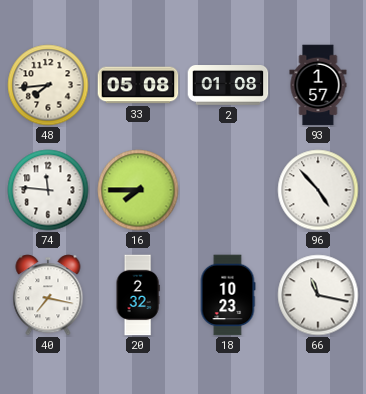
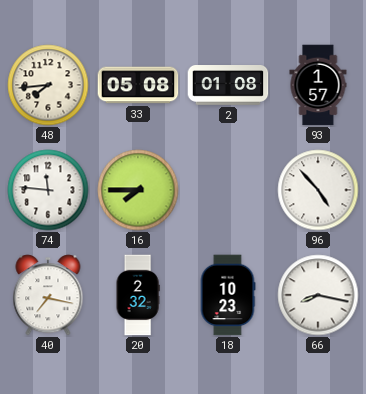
66: 11:17 -> 8:17 (318, 295)
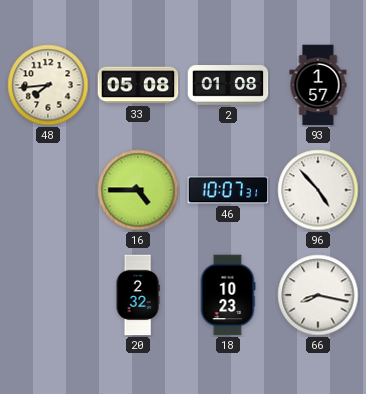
74: 11:46 -> none (48, 190)
16: 7:45 -> 4:45 (138, 190)
46: none -> 10:07 (228, 190)
40: 7:17 -> none (48, 295)
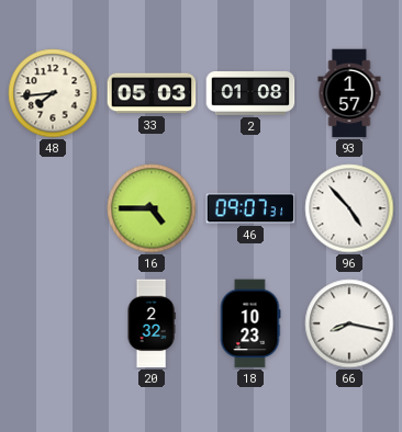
33: 05:08 -> 05:03 (152, 93)
46: 10:07 -> 09:07 (250, 208)
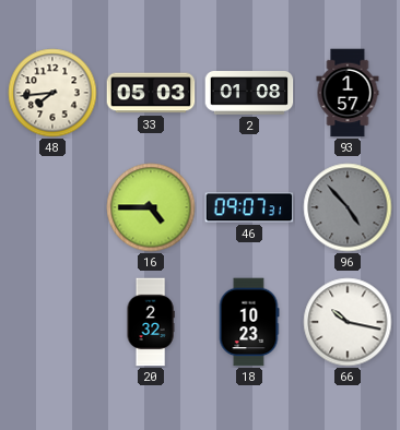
96 dial: white -> grey (348, 207)
66: 8:17 -> 10:17 (348, 322)
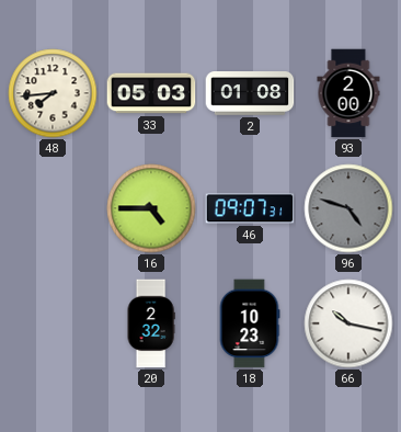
93: 1:57 -> 2:00 (348, 93)
96: 4:53 -> 4:48 (348, 208)
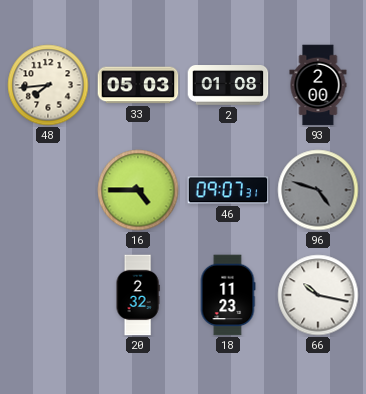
18: 10:23 -> 11:23 (228, 295)
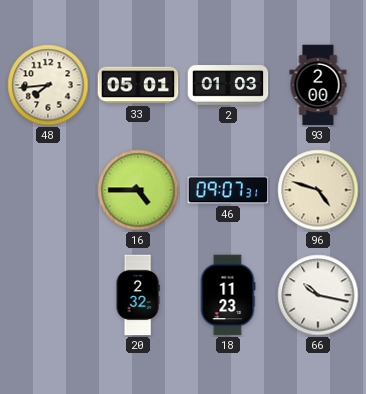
33: 05:03 -> 05:01 (138, 85)
2: 01:08 -> 01:03 (228, 86)
96 dial: grey -> cream (318, 190)
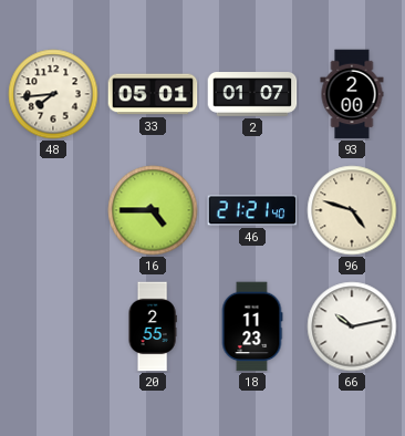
2: 01:03 -> 01:07 (252, 95)
46: 09:07 -> 21:21 (252, 210)
20: 2:32 -> 2:55 (153, 326)
66: 10:17 -> 10:13 (352, 326)
